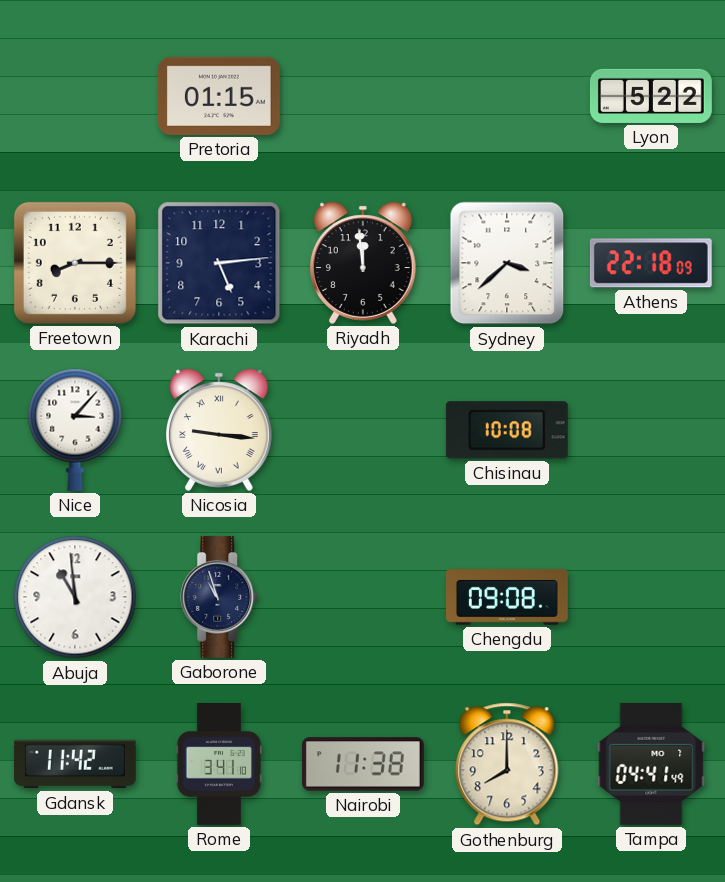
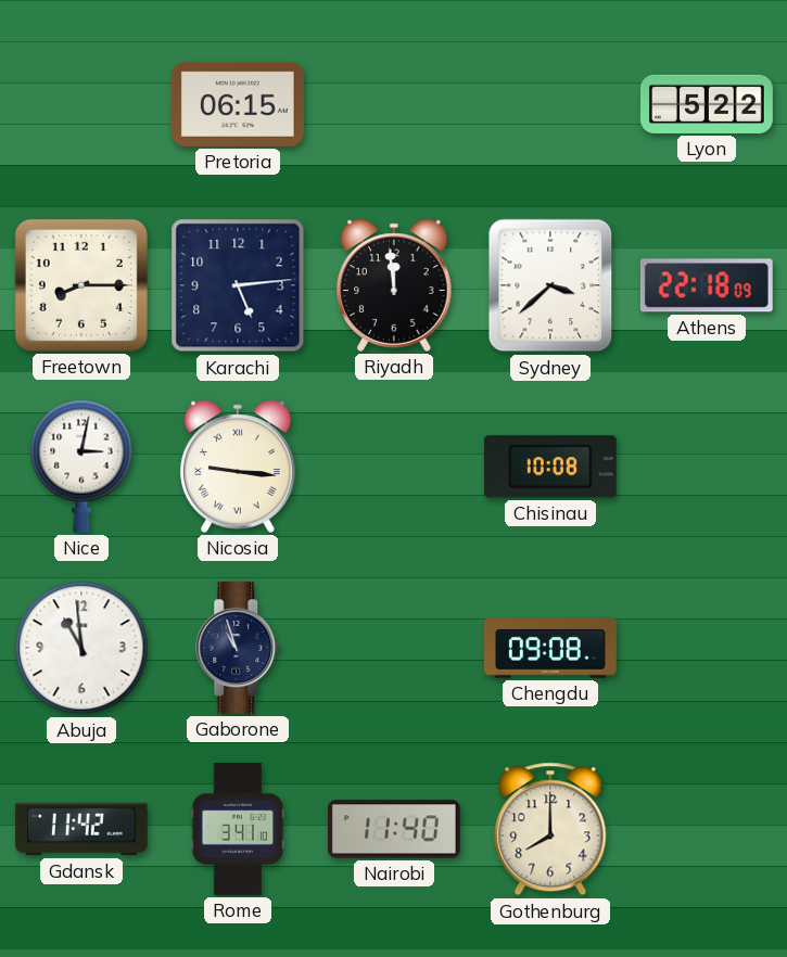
Pretoria: 01:15 -> 06:15 (238, 104)
Nice: 3:07 -> 3:02 (81, 467)
Nairobi: 11:38 -> 11:40 (394, 829)
Tampa: 04:41 -> none (651, 764)
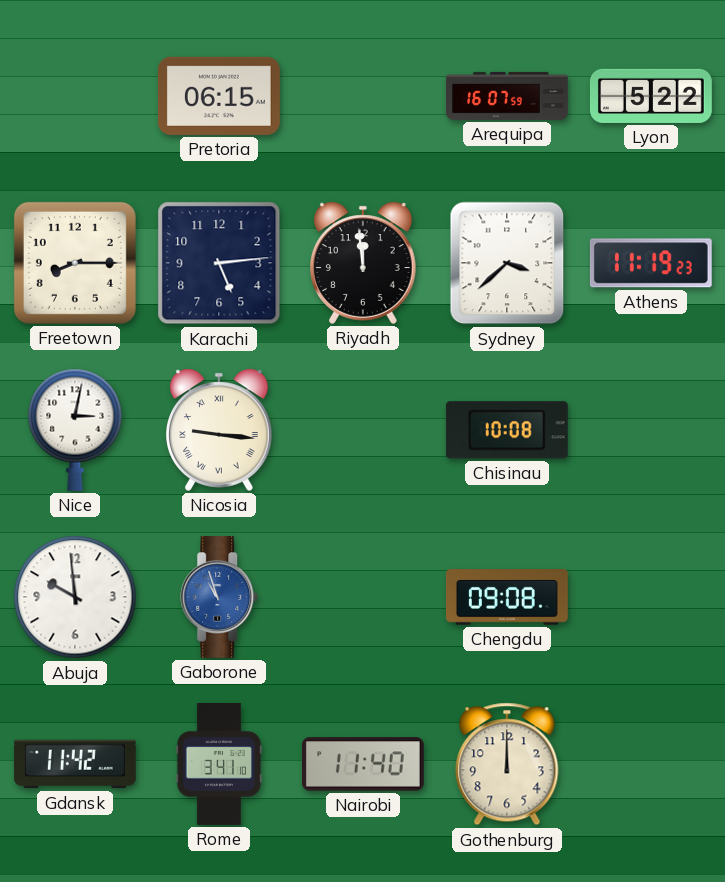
Arequipa: none -> 16:07 (508, 96)
Athens: 22:18 -> 11:19 (651, 263)
Abuja: 10:59 -> 9:59 (75, 597)
Gaborone dial: navy -> blue (220, 597)
Gothenburg: 8:00 -> 12:00 (507, 764)
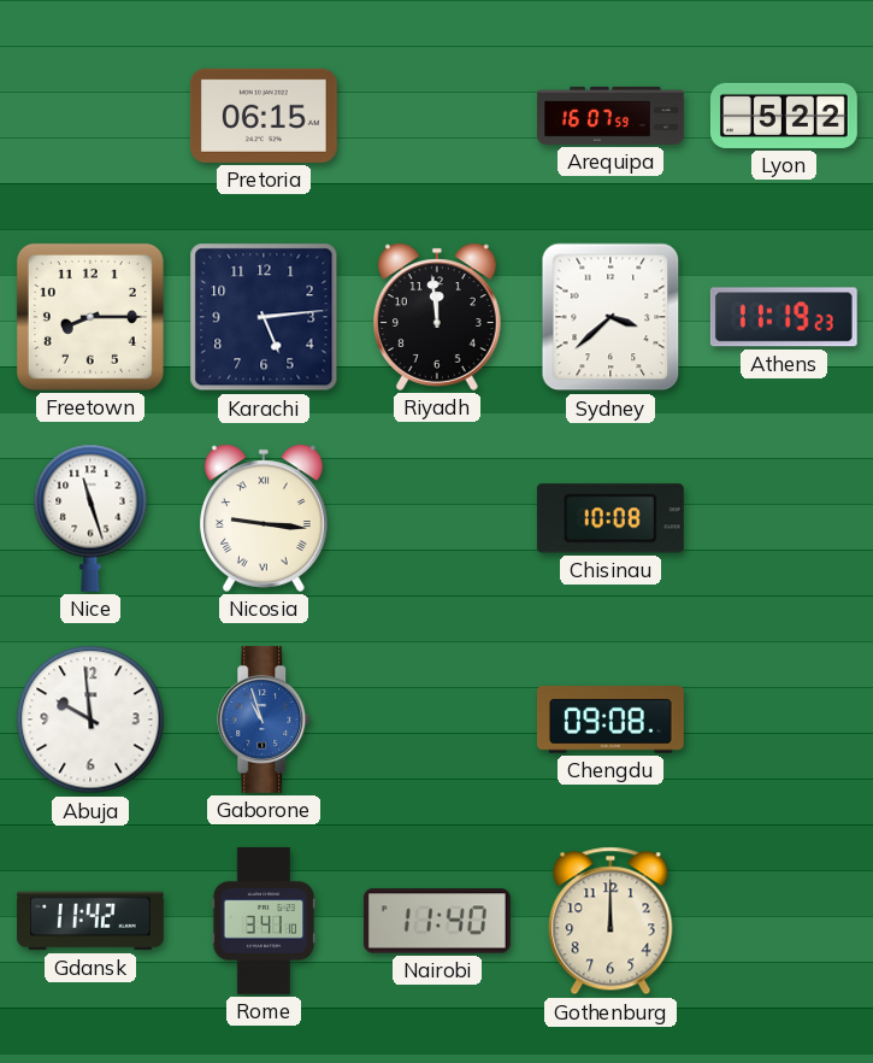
Nice: 3:02 -> 11:27 (90, 518)
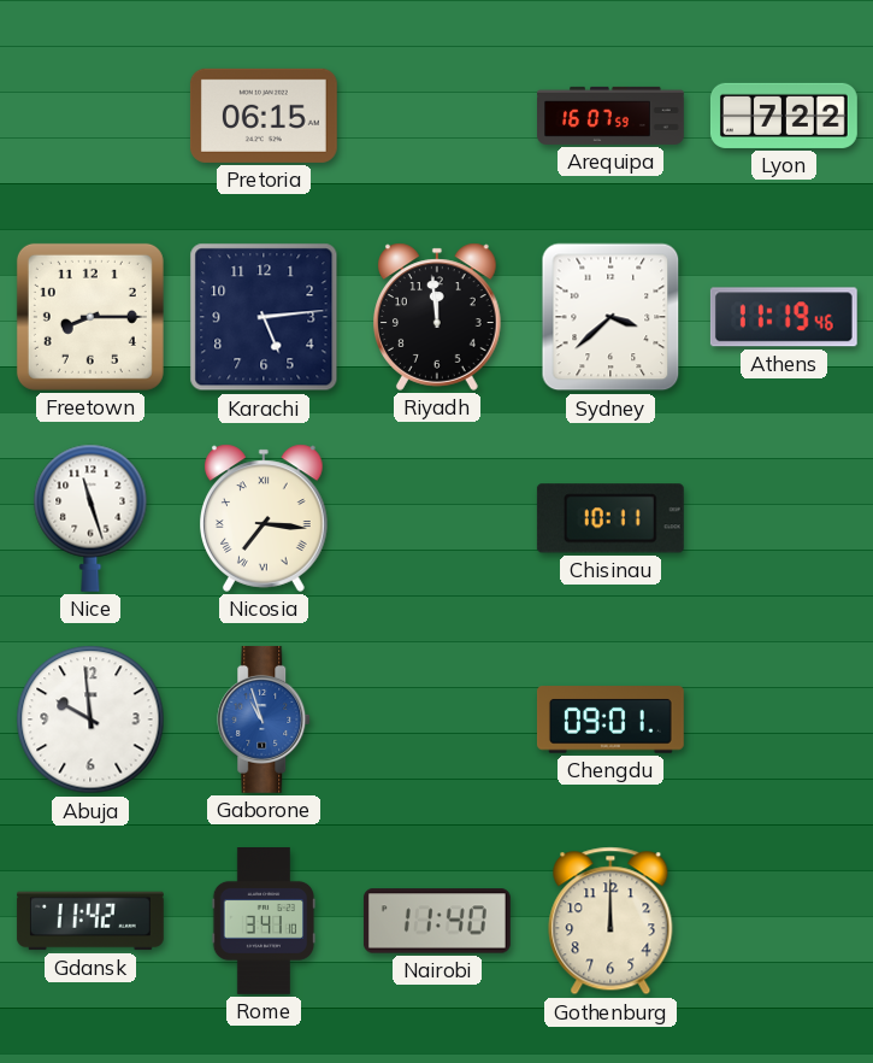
Lyon: 5:22 -> 7:22 (784, 116)
Athens: 11:19:23 -> 11:19:46 (784, 317)
Nicosia: 9:16 -> 7:16 (265, 518)
Chisinau: 10:08 -> 10:11 (610, 518)
Chengdu: 09:08 -> 09:01 (610, 720)
